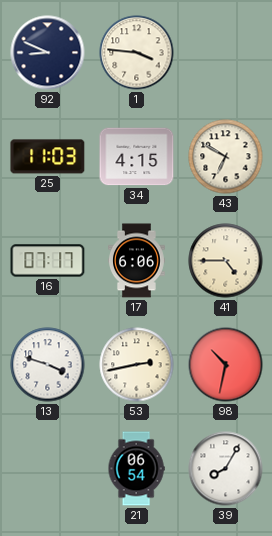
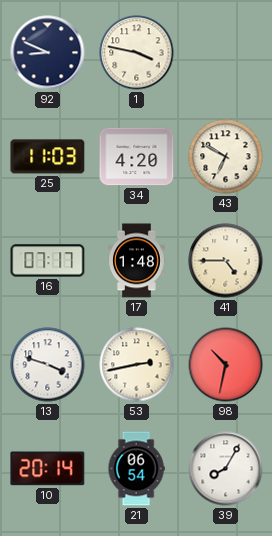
1: 3:46 -> 3:47 (137, 53)
34: 4:15 -> 4:20 (137, 157)
17: 6:06 -> 1:48 (137, 261)
10: none -> 20:14 (48, 469)
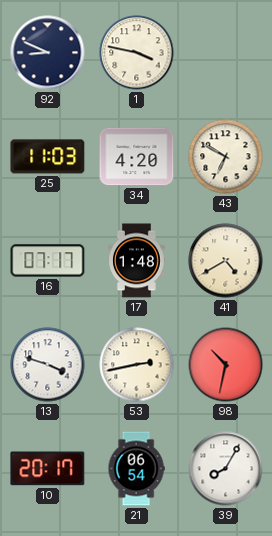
41: 4:45 -> 4:40 (226, 261)
10: 20:14 -> 20:17 (48, 469)
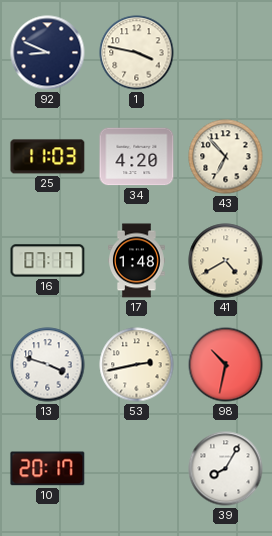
43: 6:50 -> 6:53 (226, 157)
21: 06:54 -> none (136, 469)
